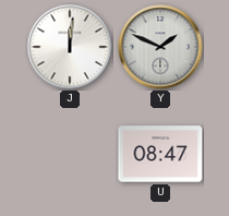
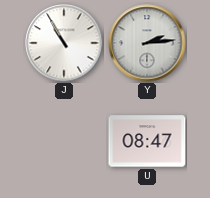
J: 12:01 -> 10:55 (64, 43)
Y: 1:49 -> 2:14 (147, 43)
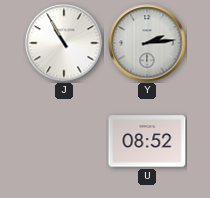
U: 08:47 -> 08:52 (147, 141)
